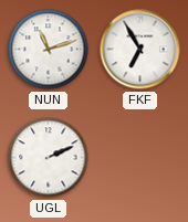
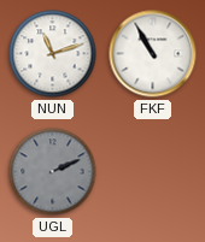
FKF: 6:55 -> 10:55 (153, 54)
UGL dial: white -> grey (53, 172)
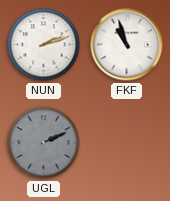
NUN: 11:12 -> 2:12 (44, 45)
FKF: 10:55 -> 10:57 (127, 45)
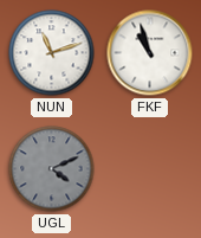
NUN: 2:12 -> 11:12 (52, 53)
UGL: 2:11 -> 4:11 (52, 169)
